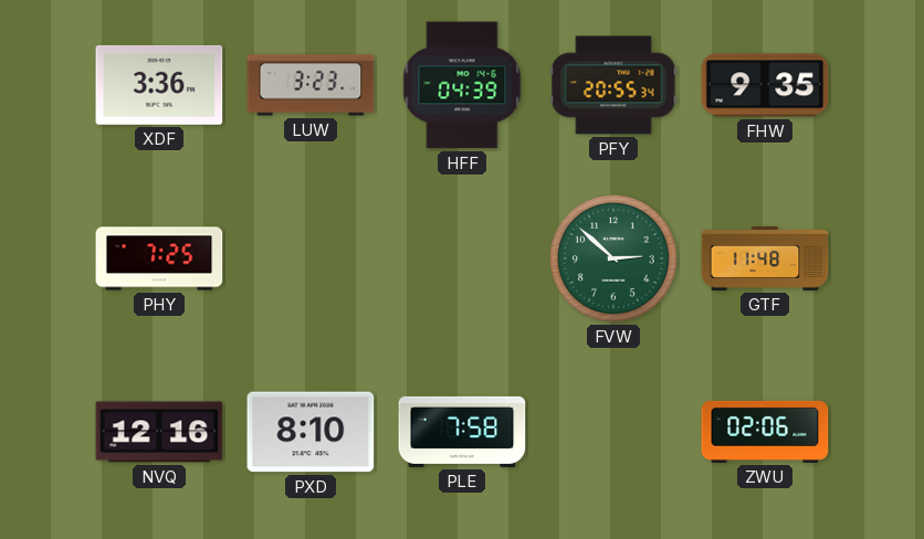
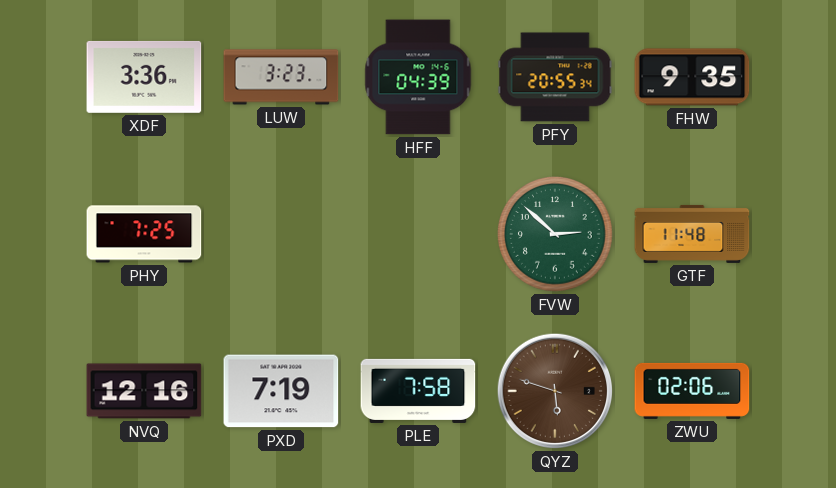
PXD: 8:10 -> 7:19 (281, 391)
QYZ: none -> 5:48 (555, 391)
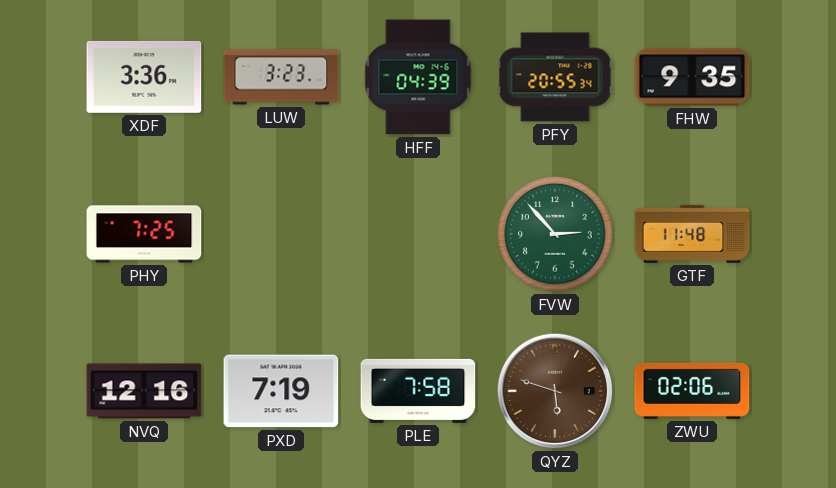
FVW: 2:52 -> 2:53 (555, 234)
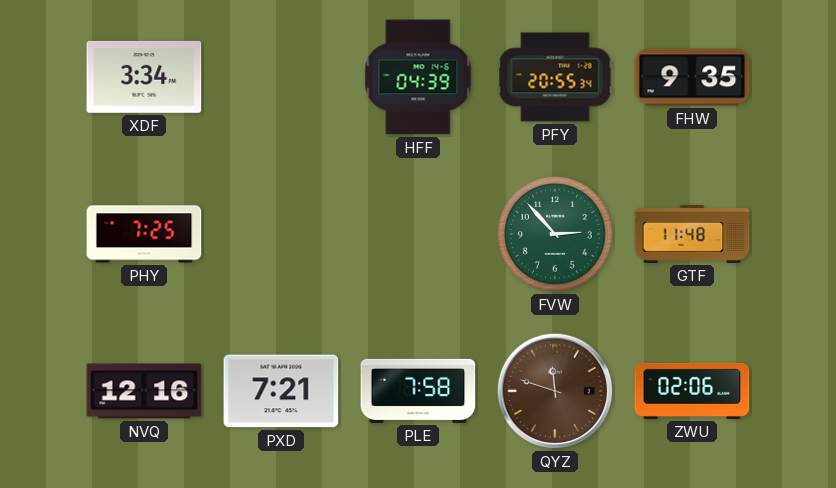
XDF: 3:36 -> 3:34 (144, 77)
LUW: 3:23 -> none (281, 77)
PXD: 7:19 -> 7:21 (281, 391)
QYZ: 5:48 -> 11:48 (555, 391)
